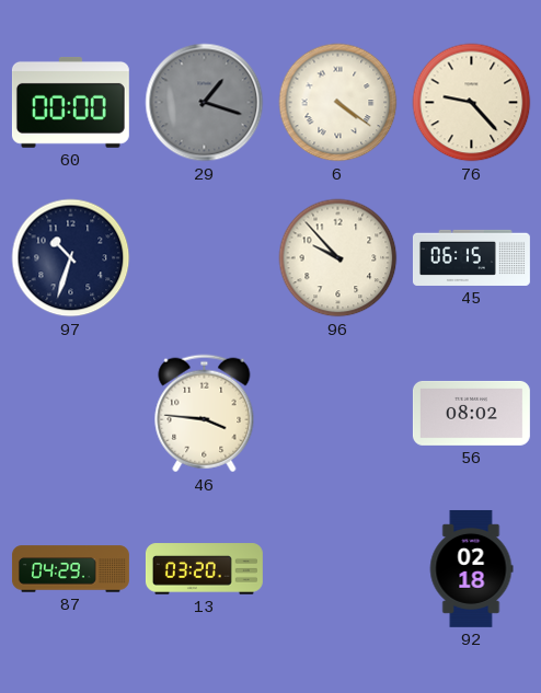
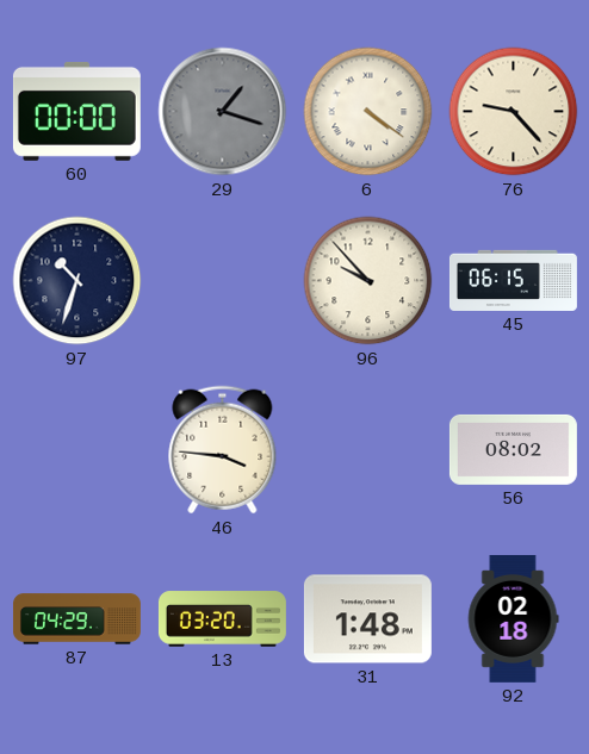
31: none -> 1:48 (367, 619)
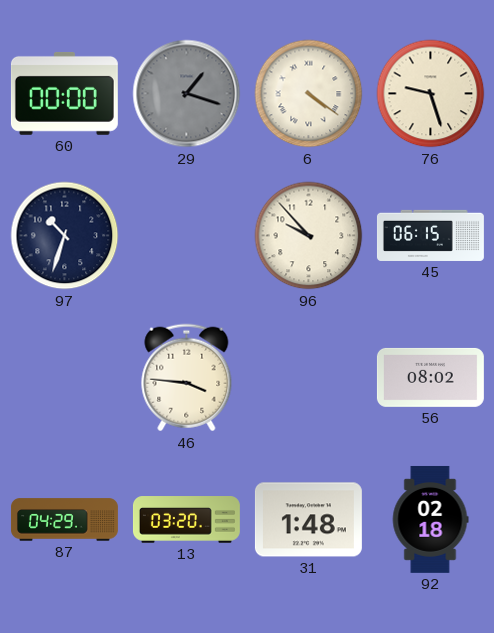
76: 9:23 -> 9:27 (431, 94)
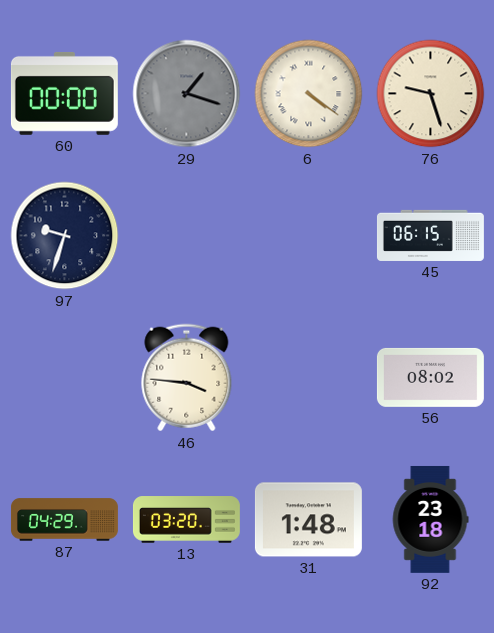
97: 10:33 -> 9:33 (65, 236)
96: 9:53 -> none (309, 236)
92: 02:18 -> 23:18 (430, 519)
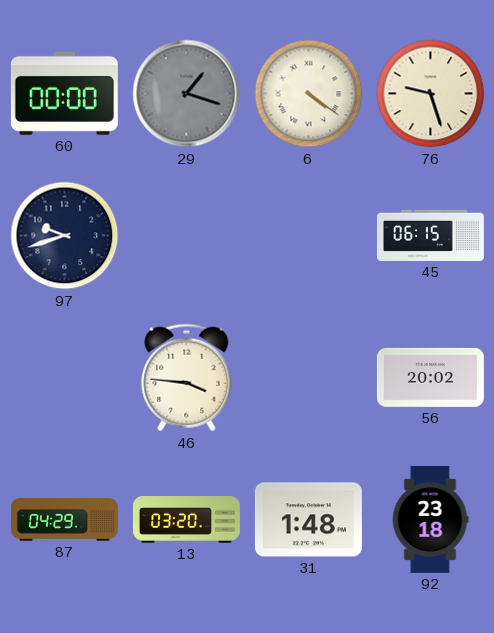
97: 9:33 -> 9:42 (65, 236)
56: 08:02 -> 20:02 (430, 377)
